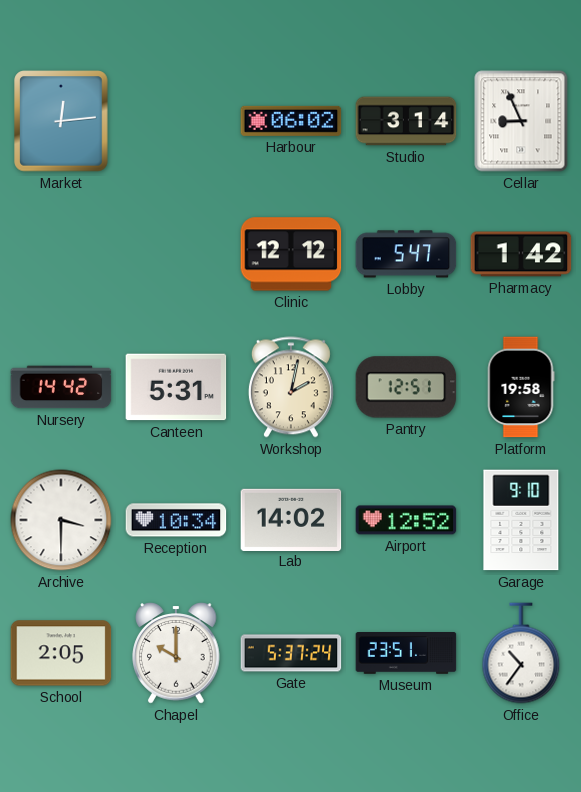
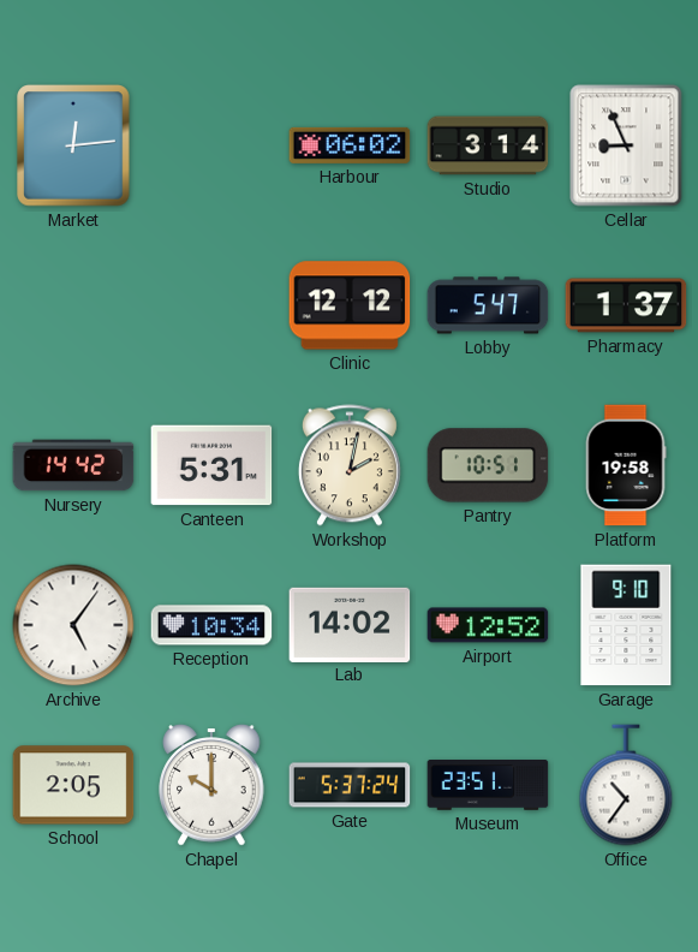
Pharmacy: 1:42 -> 1:37 (626, 305)
Pantry: 12:51 -> 10:51 (488, 465)
Archive: 3:30 -> 5:06 (73, 625)
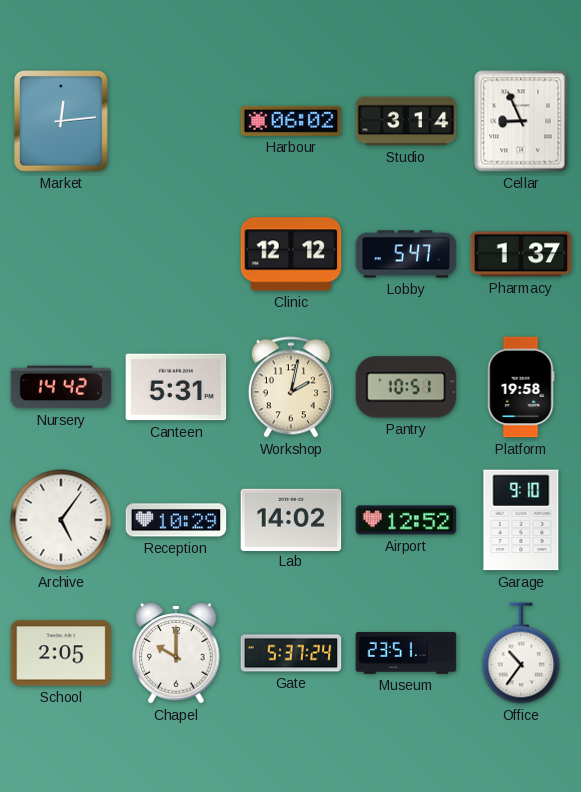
Reception: 10:34 -> 10:29 (176, 520)
